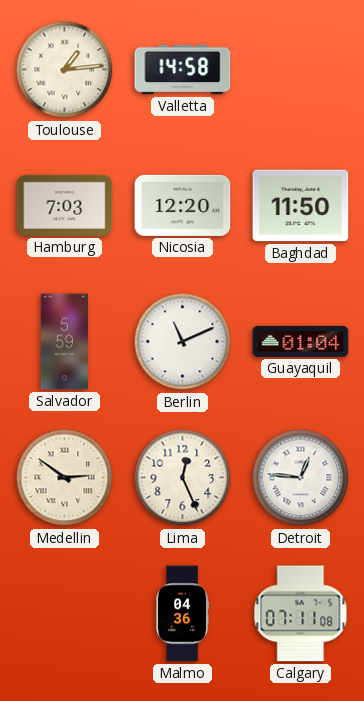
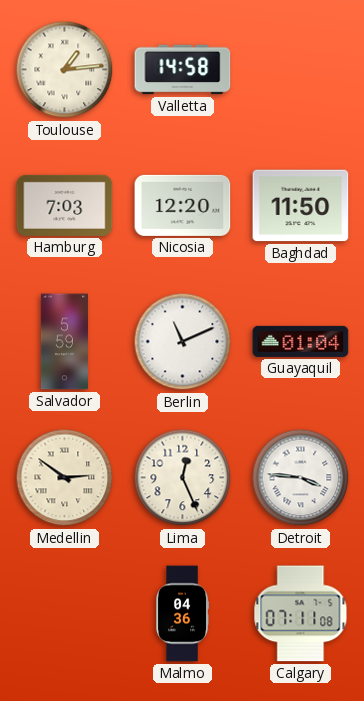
Detroit: 12:46 -> 3:46 (301, 478)
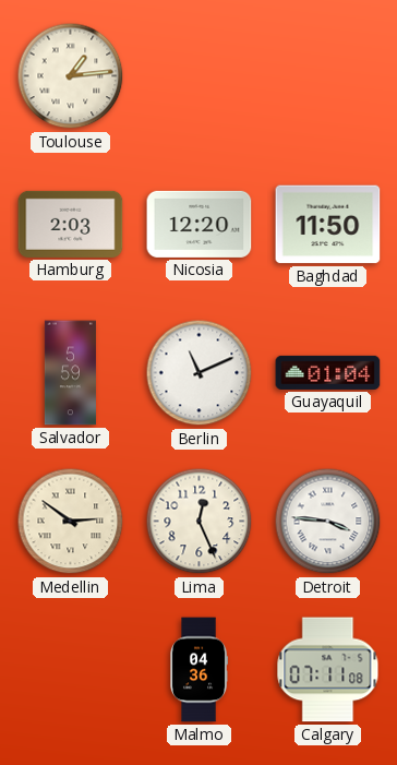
Valletta: 14:58 -> none (183, 70)
Hamburg: 7:03 -> 2:03 (71, 224)
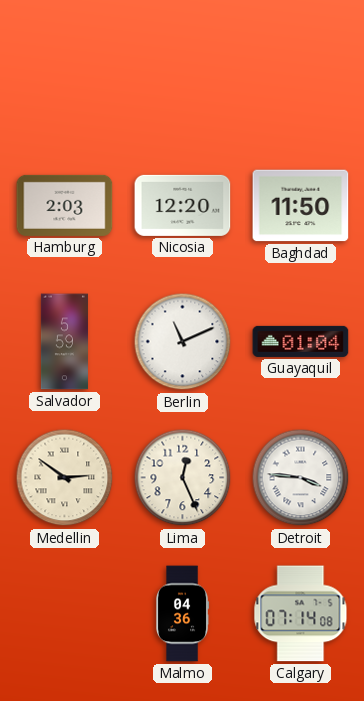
Toulouse: 1:14 -> none (71, 76)
Calgary: 07:11 -> 07:14 (301, 614)
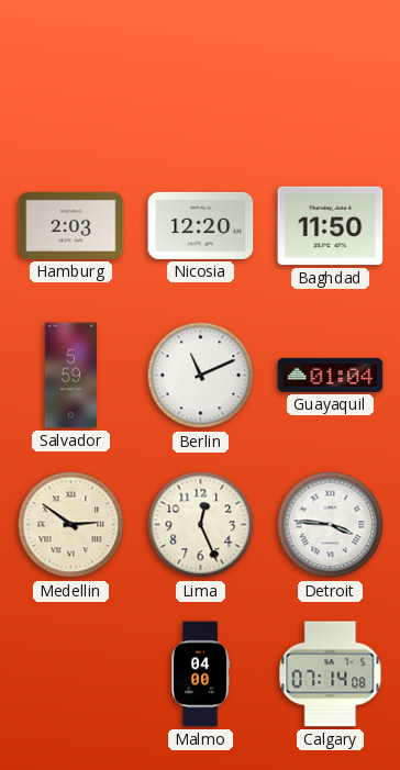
Malmo: 04:36 -> 04:00 (201, 674)
